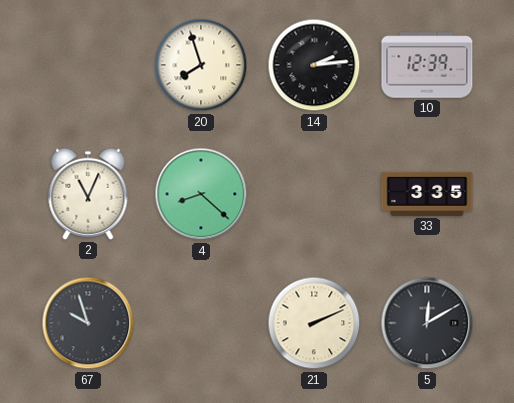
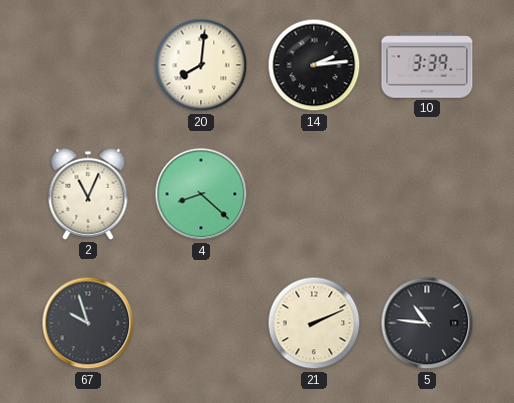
20: 7:57 -> 8:01 (201, 65)
10: 12:39 -> 3:39 (427, 65)
33: 3:35 -> none (427, 194)
5: 12:10 -> 10:46 (427, 323)
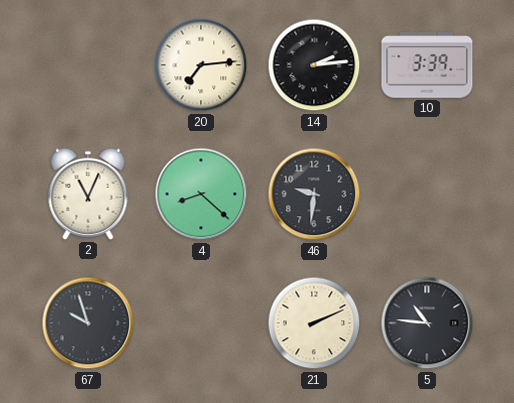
20: 8:01 -> 7:14 (201, 65)
46: none -> 9:31 (314, 194)
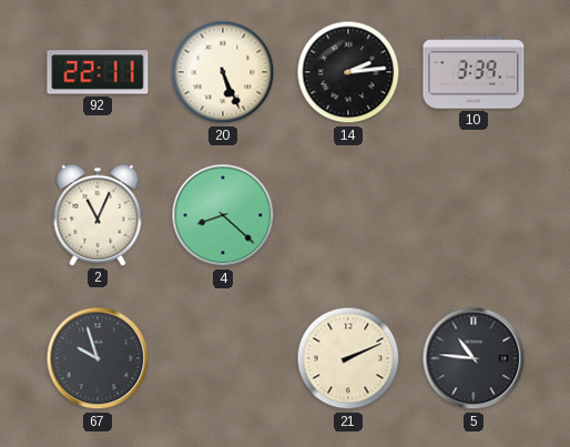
92: none -> 22:11 (98, 72)
20: 7:14 -> 5:26 (223, 72)
46: 9:31 -> none (314, 194)
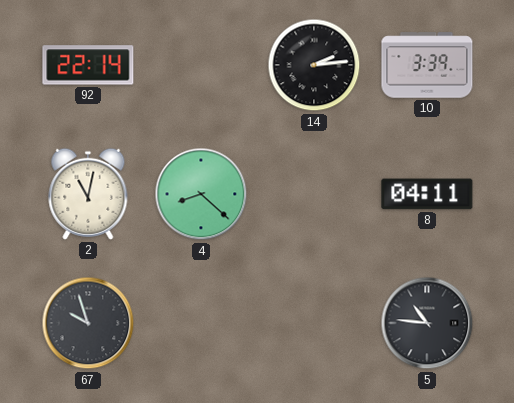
92: 22:11 -> 22:14 (88, 65)
20: 5:26 -> none (223, 72)
2: 11:04 -> 11:02 (88, 194)
8: none -> 04:11 (427, 194)
21: 2:11 -> none (348, 358)
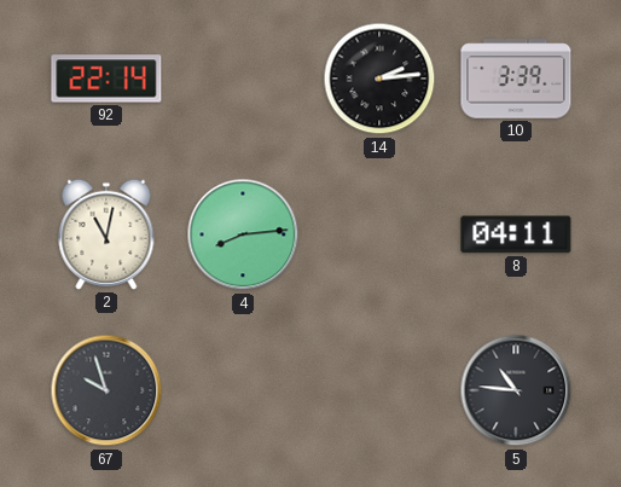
4: 8:22 -> 8:14 (243, 234)
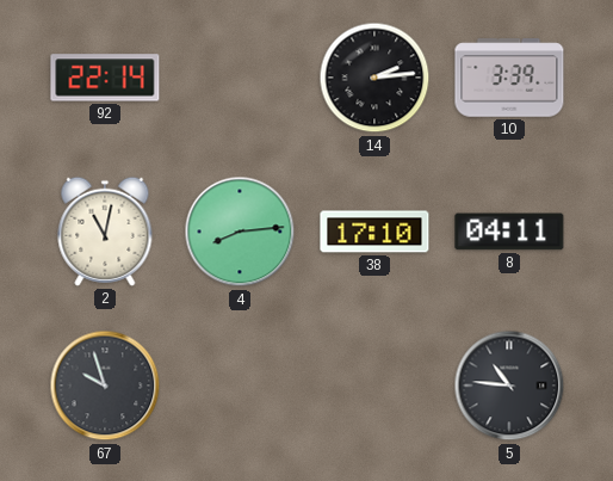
38: none -> 17:10 (374, 232)
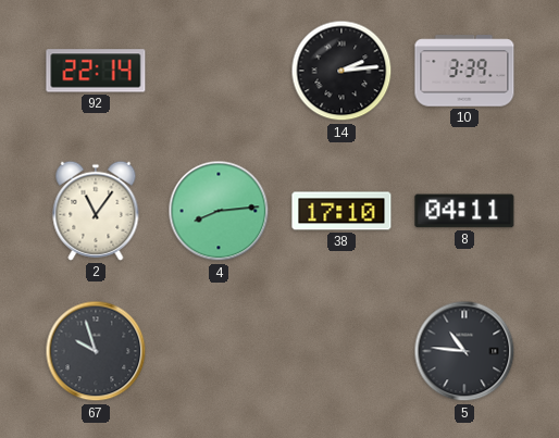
2: 11:02 -> 11:06 (96, 211)
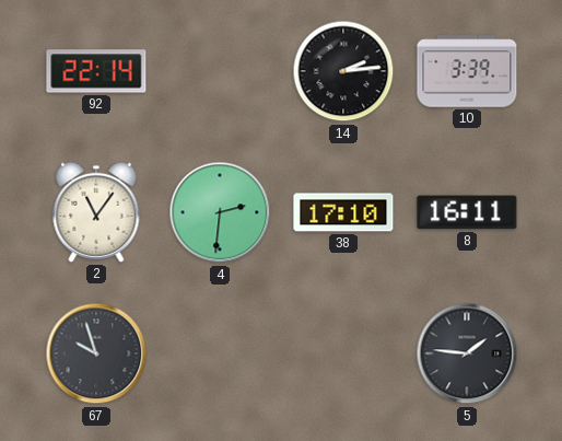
4: 8:14 -> 2:31 (220, 212)
8: 04:11 -> 16:11 (467, 212)
5: 10:46 -> 1:46 (467, 353)
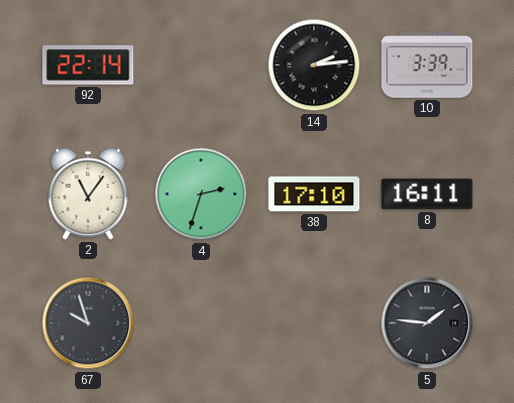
4: 2:31 -> 2:33 (201, 194)
